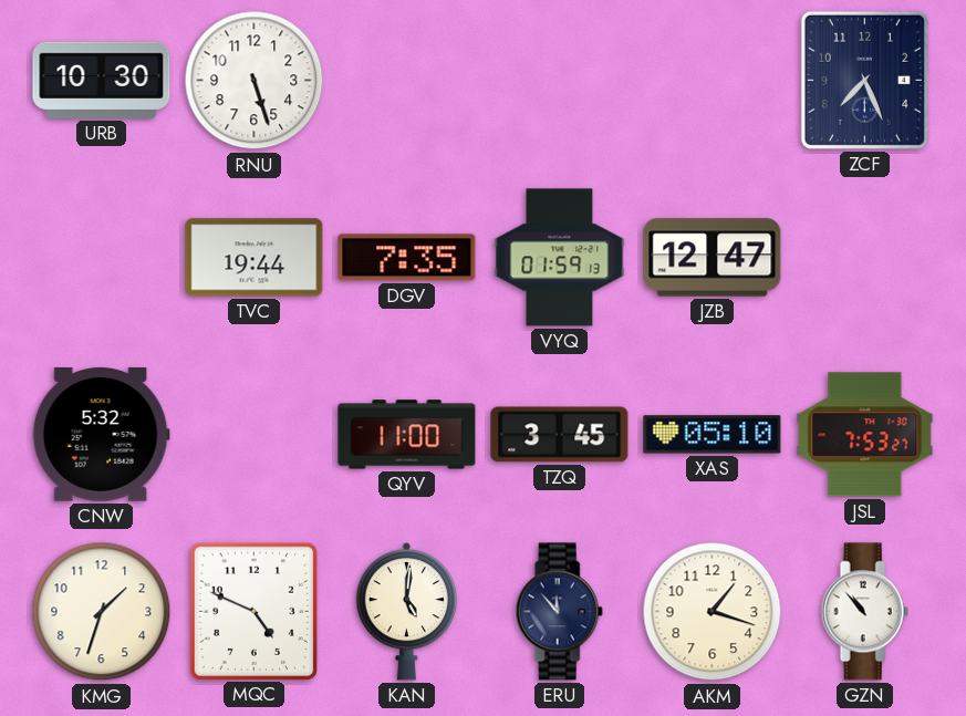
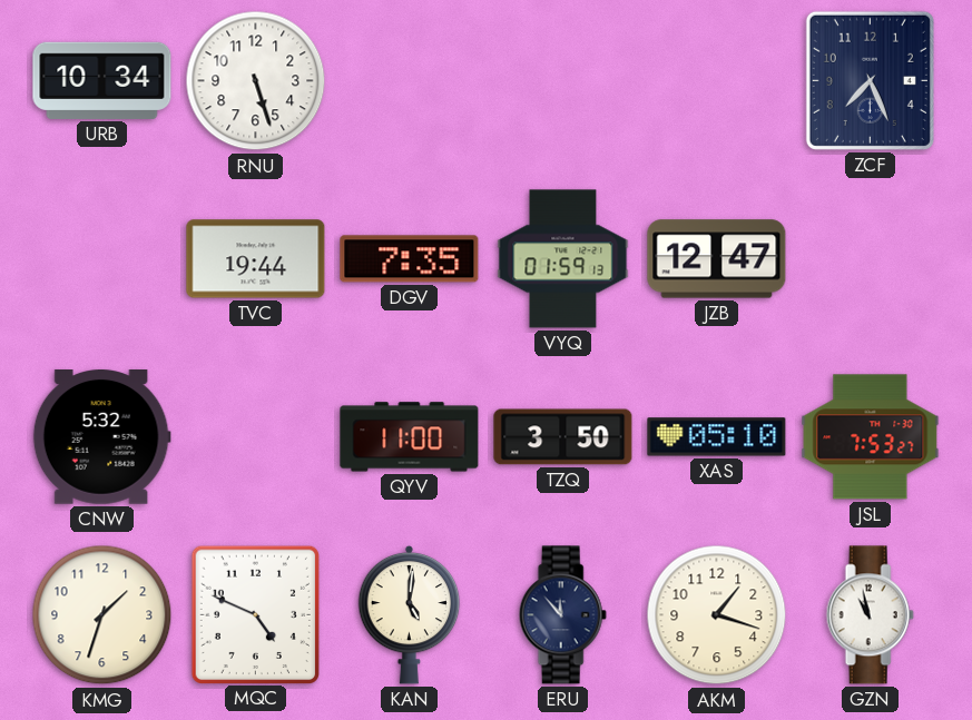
URB: 10:30 -> 10:34 (102, 80)
TZQ: 3:45 -> 3:50 (563, 437)
GZN: 10:53 -> 10:58 (870, 615)
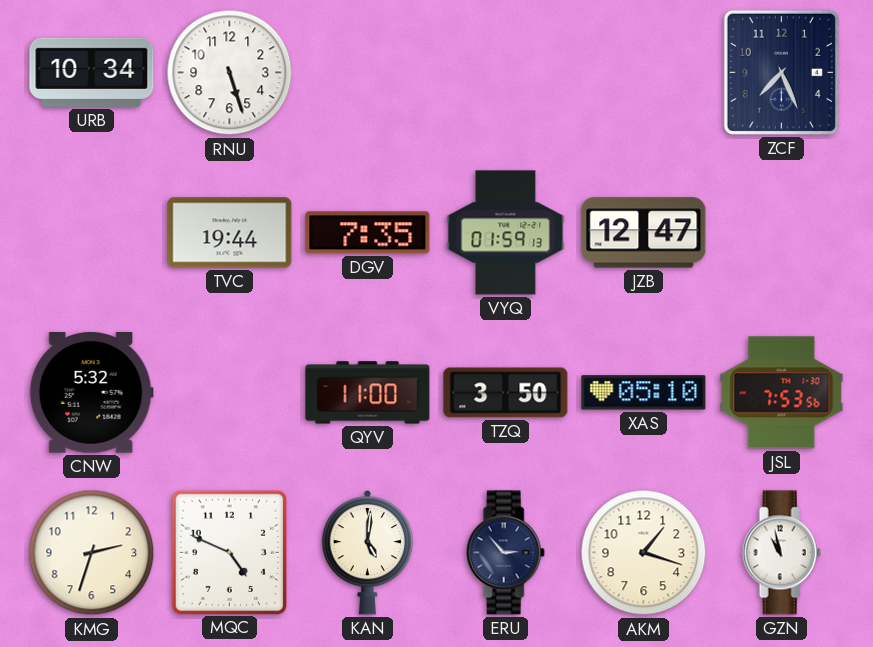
JSL: 7:53:27 -> 7:53:56 (782, 393)
KMG: 1:33 -> 2:33 (92, 553)
ERU: 11:53 -> 2:53 (505, 553)
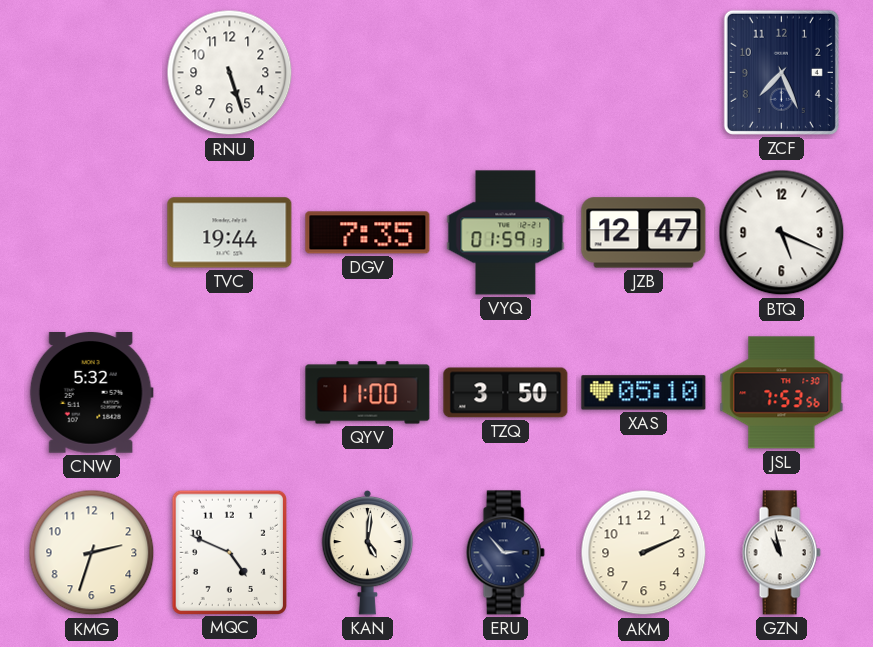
URB: 10:34 -> none (92, 72)
BTQ: none -> 5:19 (782, 233)
AKM: 1:18 -> 2:11 (644, 553)
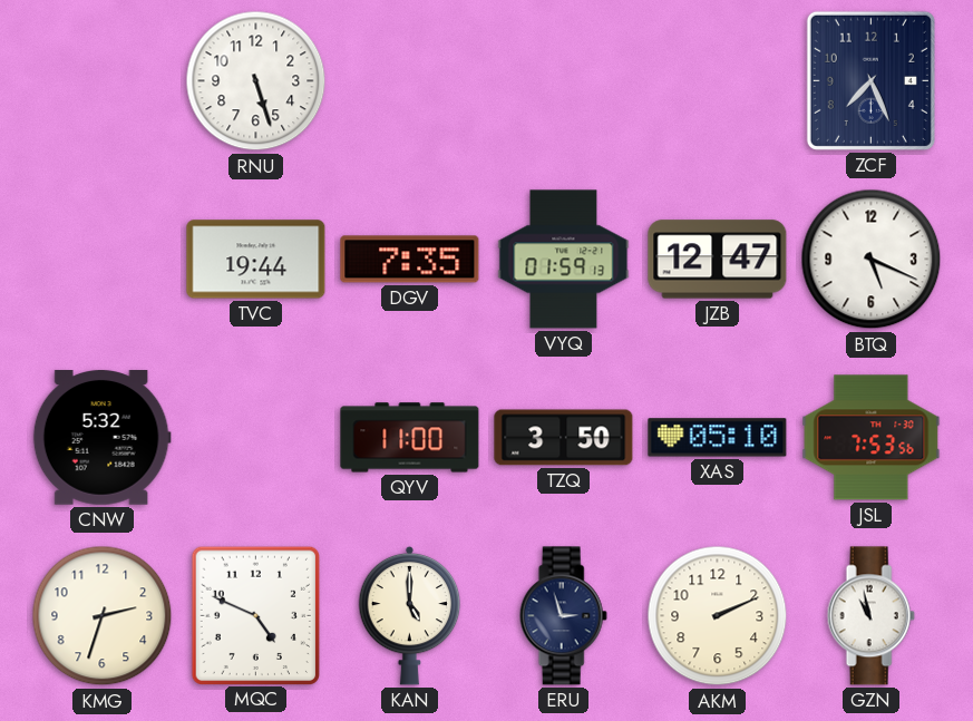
KAN: 5:01 -> 5:00 (410, 615)
ERU: 2:53 -> 2:57 (563, 616)
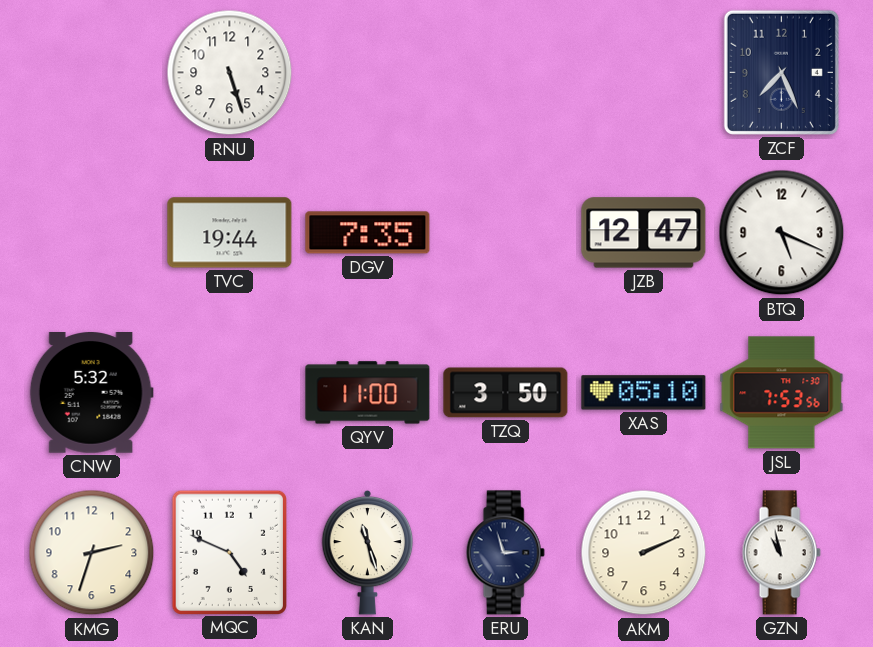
VYQ: 01:59 -> none (564, 260)
KAN: 5:00 -> 11:27 (368, 552)
